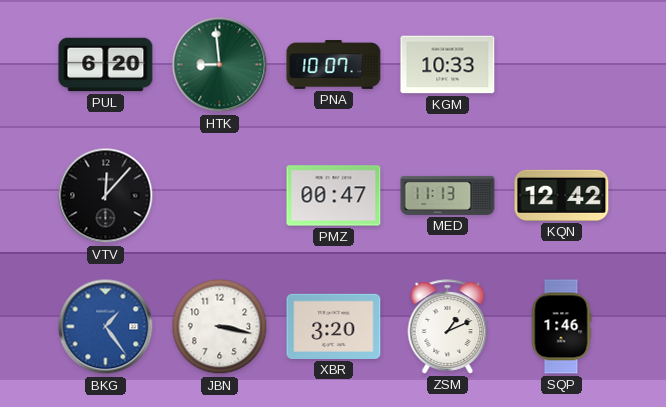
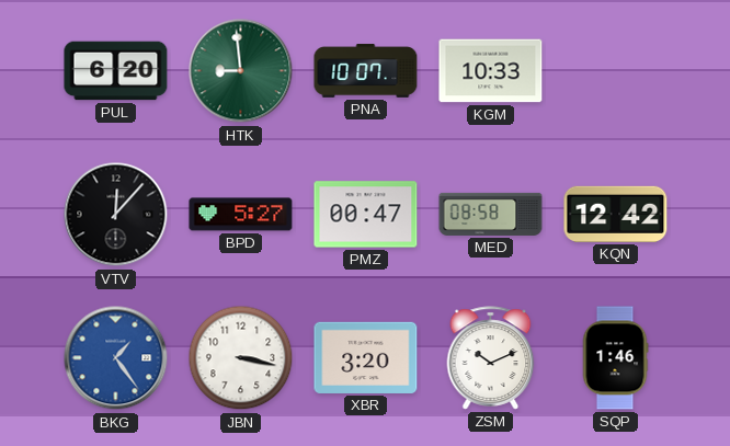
BPD: none -> 5:27 (241, 215)
MED: 11:13 -> 08:58 (491, 214)
ZSM: 1:11 -> 10:11 (491, 358)
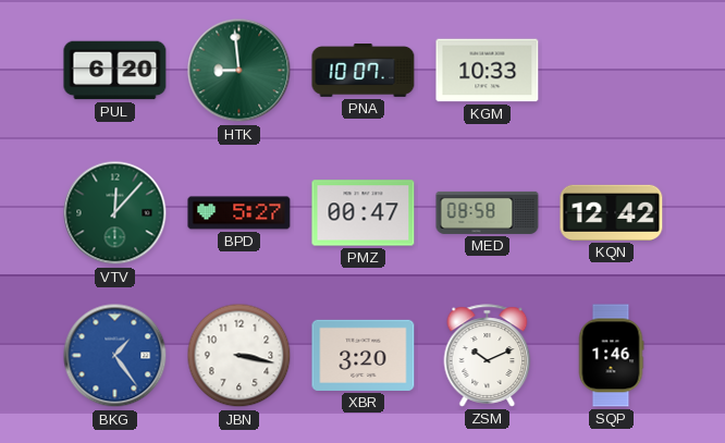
VTV dial: black -> green (115, 213)
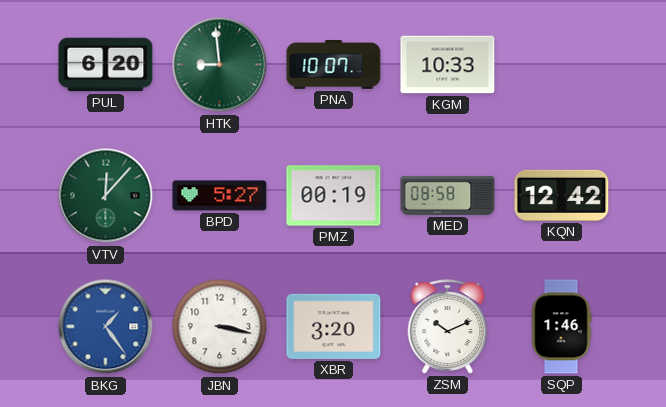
PMZ: 00:47 -> 00:19 (334, 196)
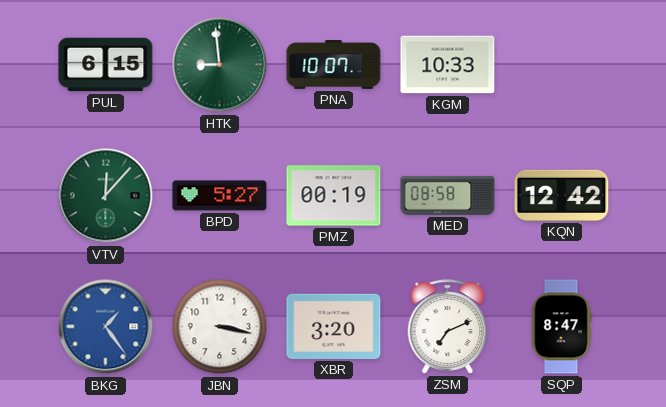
PUL: 6:20 -> 6:15 (106, 65)
ZSM: 10:11 -> 7:11 (448, 327)
SQP: 1:46 -> 8:47 (561, 327)
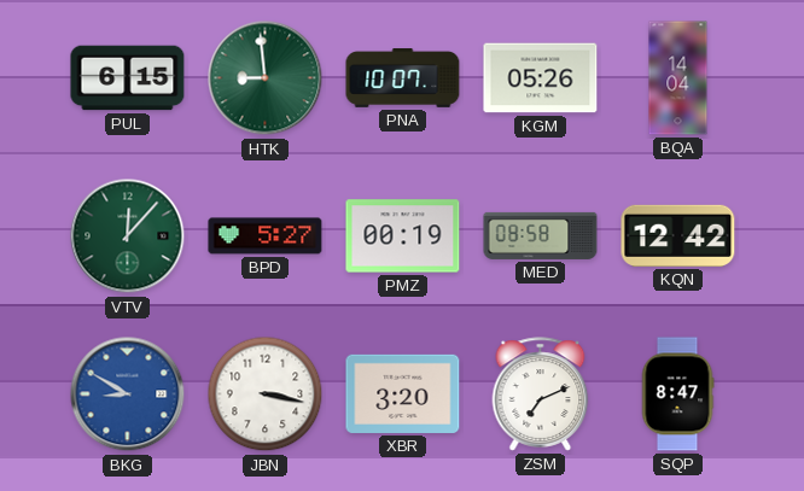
KGM: 10:33 -> 05:26 (541, 78)
BQA: none -> 14:04 (678, 78)
BKG: 1:24 -> 8:50 (128, 394)
